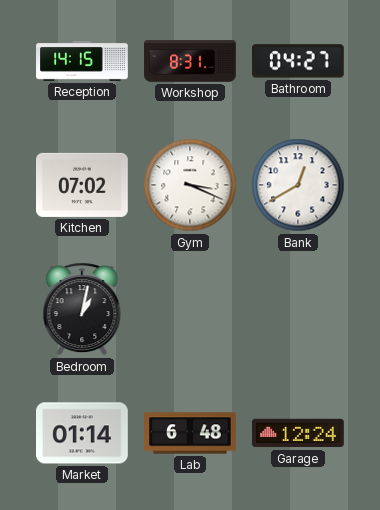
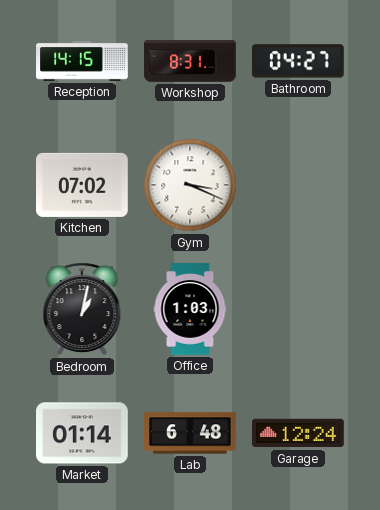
Bank: 12:40 -> none (298, 185)
Office: none -> 1:03 (190, 309)
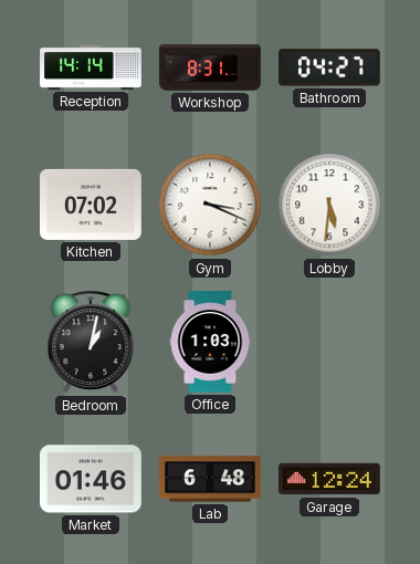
Reception: 14:15 -> 14:14 (91, 67)
Lobby: none -> 5:31 (329, 205)
Market: 01:14 -> 01:46 (92, 479)
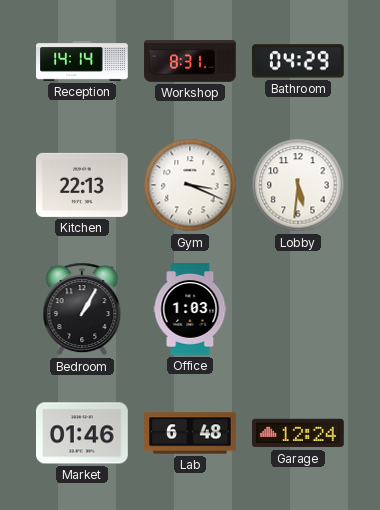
Bathroom: 04:27 -> 04:29 (298, 61)
Kitchen: 07:02 -> 22:13 (83, 185)
Bedroom: 1:02 -> 1:05 (82, 309)
